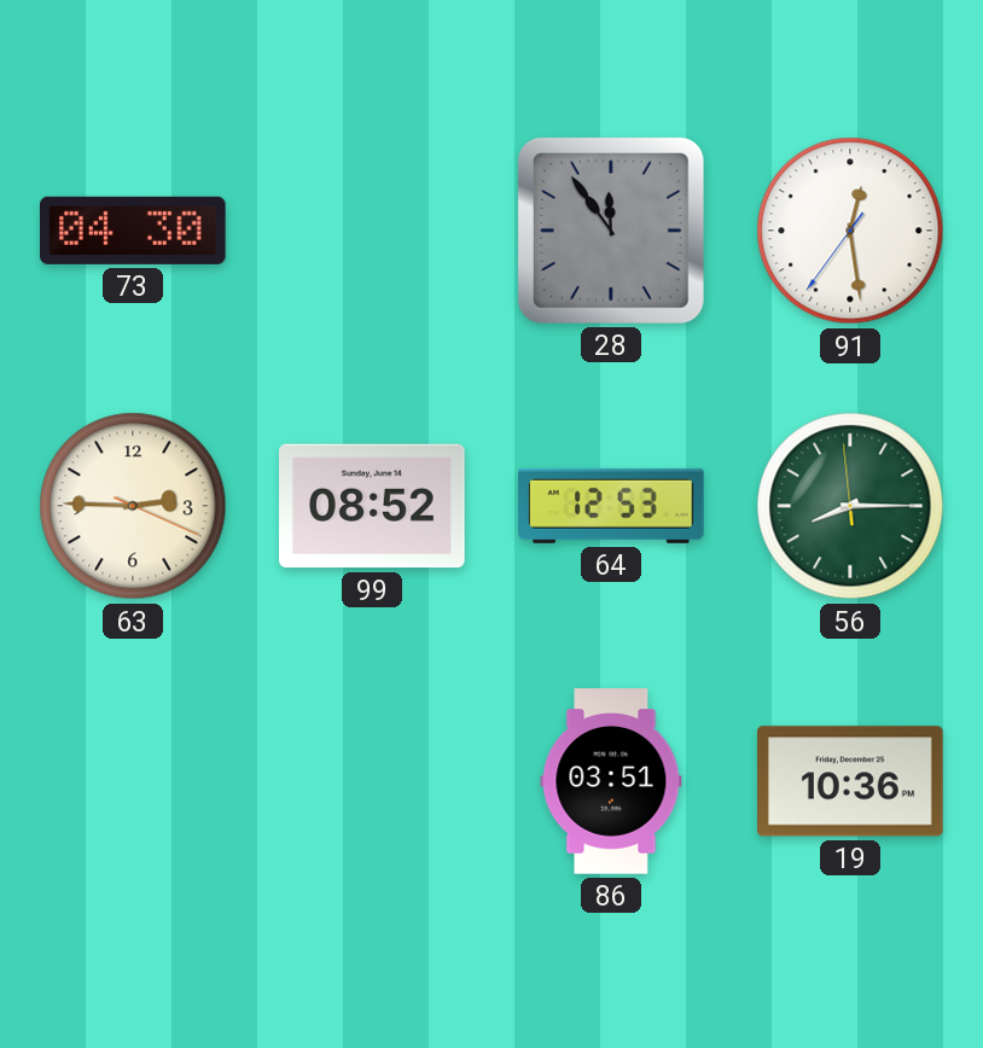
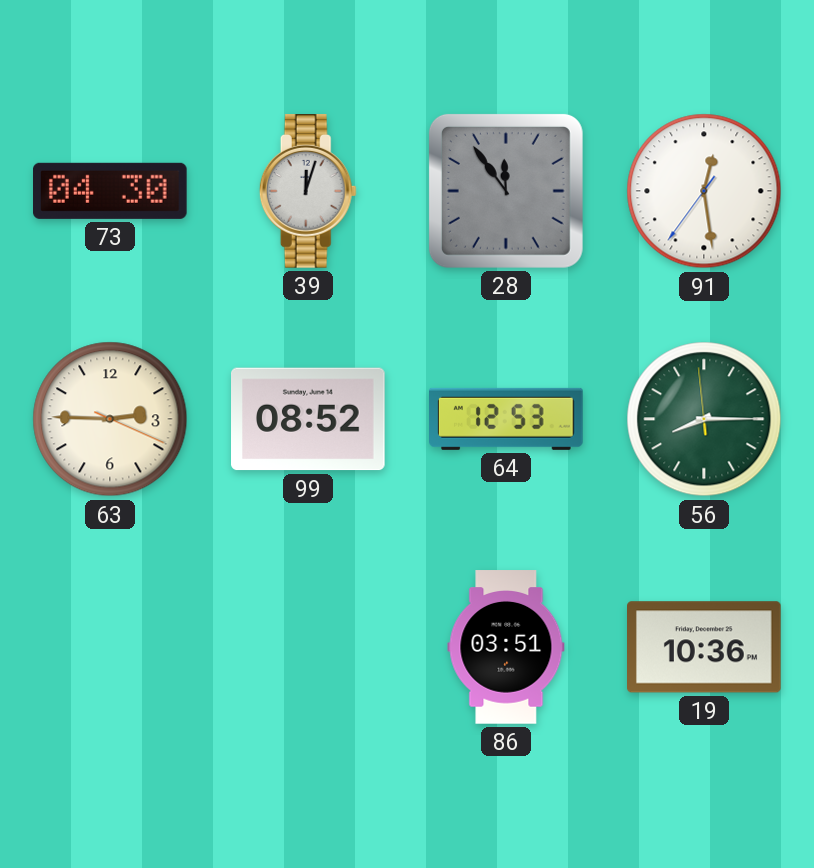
39: none -> 12:03 (308, 191)
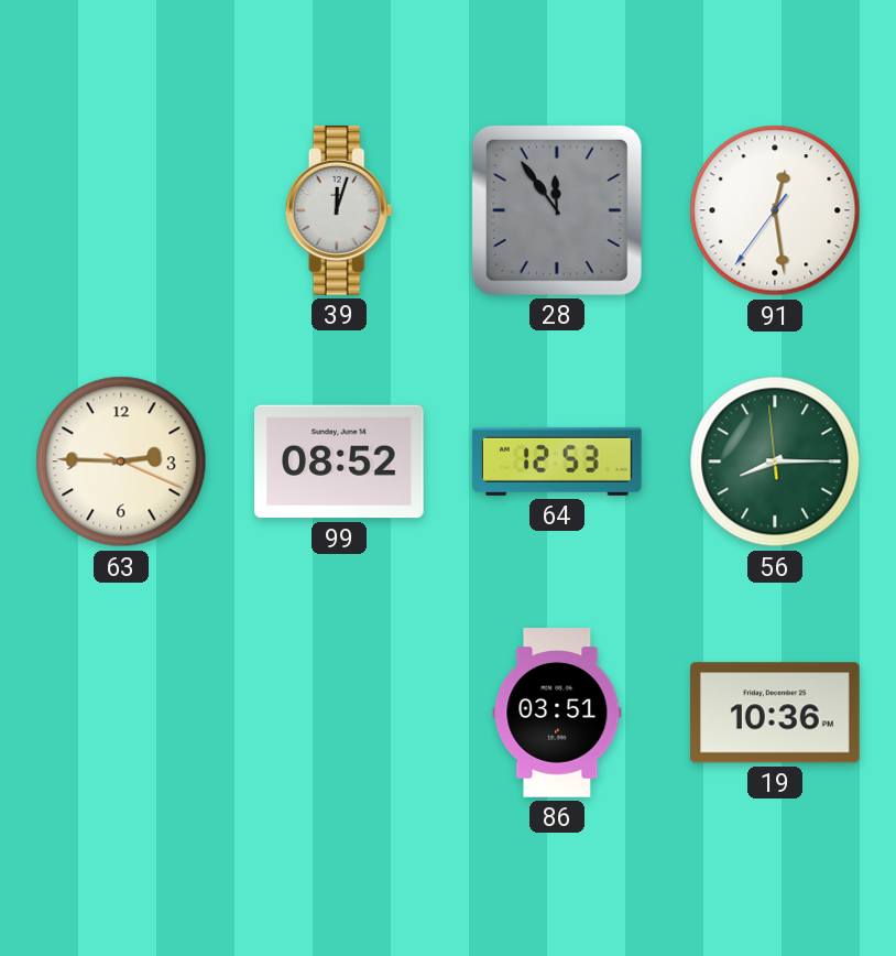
73: 04:30 -> none (111, 191)
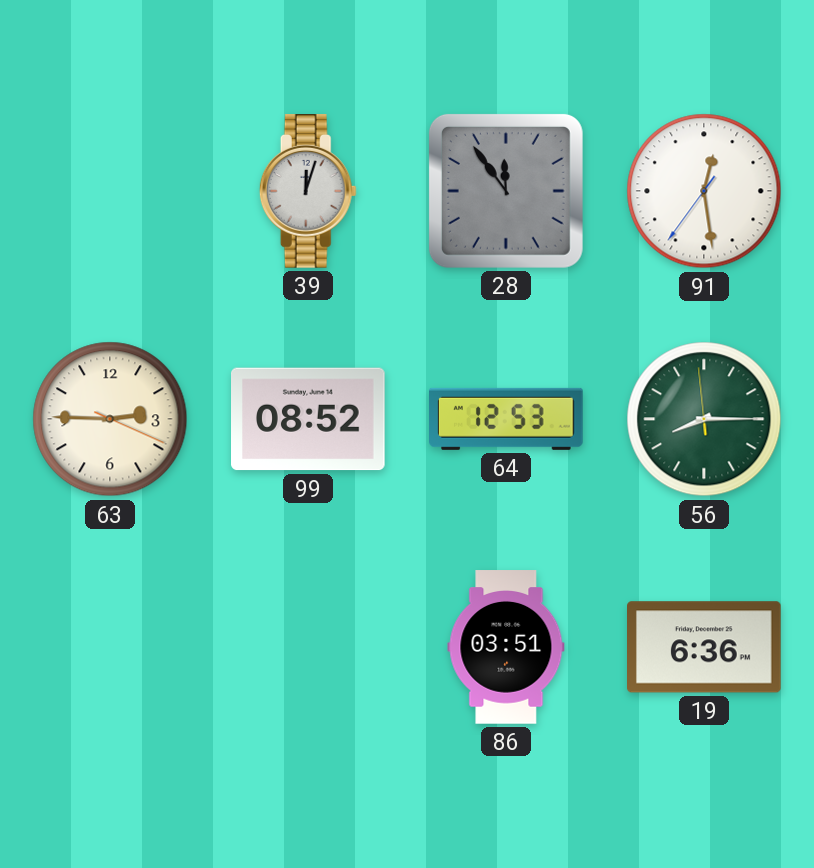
19: 10:36 -> 6:36 (705, 647)
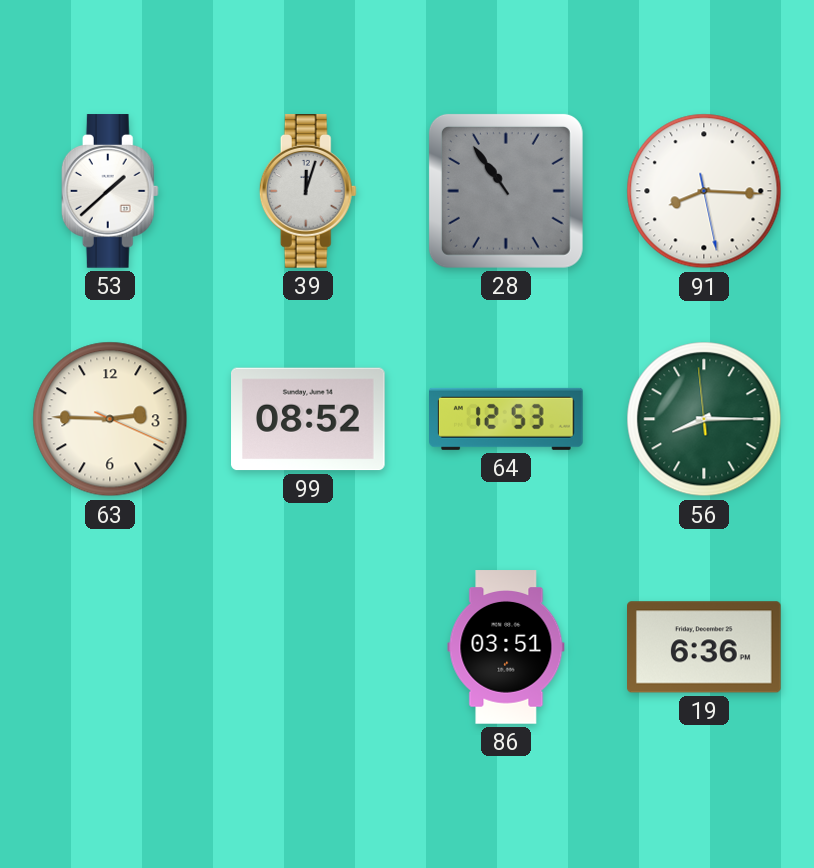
53: none -> 1:38 (110, 191)
28: 11:54 -> 10:54 (506, 191)
91: 12:28 -> 8:15 (704, 191)
